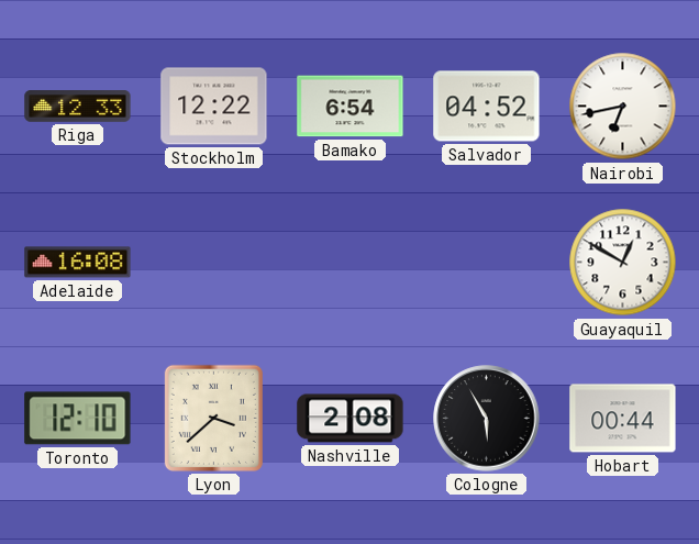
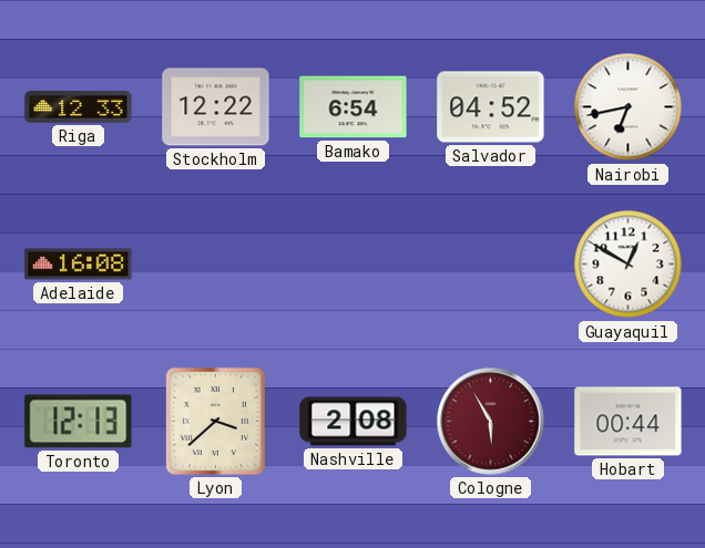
Toronto: 12:10 -> 12:13 (79, 422)
Cologne dial: black -> burgundy (491, 422)
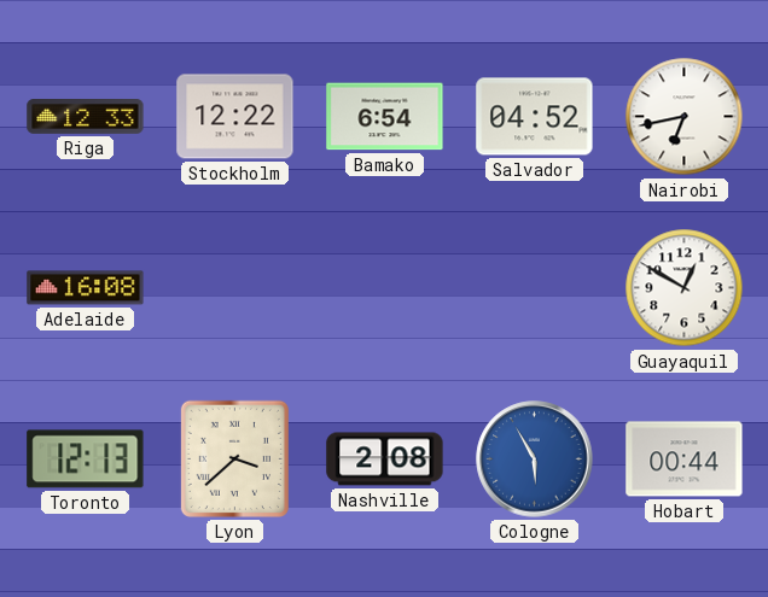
Cologne dial: burgundy -> blue (535, 460)
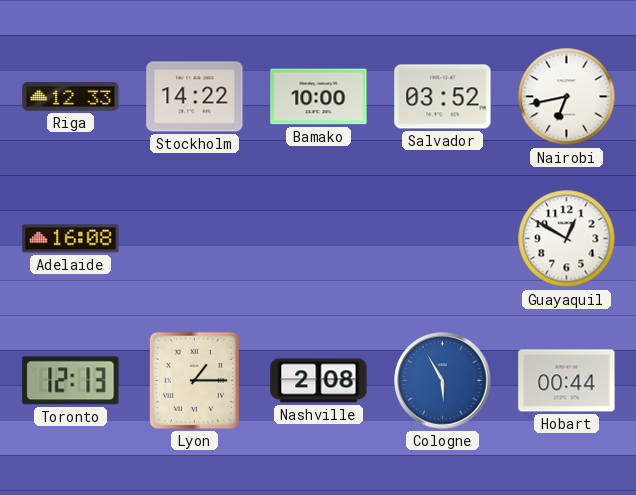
Stockholm: 12:22 -> 14:22 (195, 97)
Bamako: 6:54 -> 10:00 (319, 97)
Salvador: 04:52 -> 03:52 (443, 97)
Lyon: 3:38 -> 1:15 (194, 380)
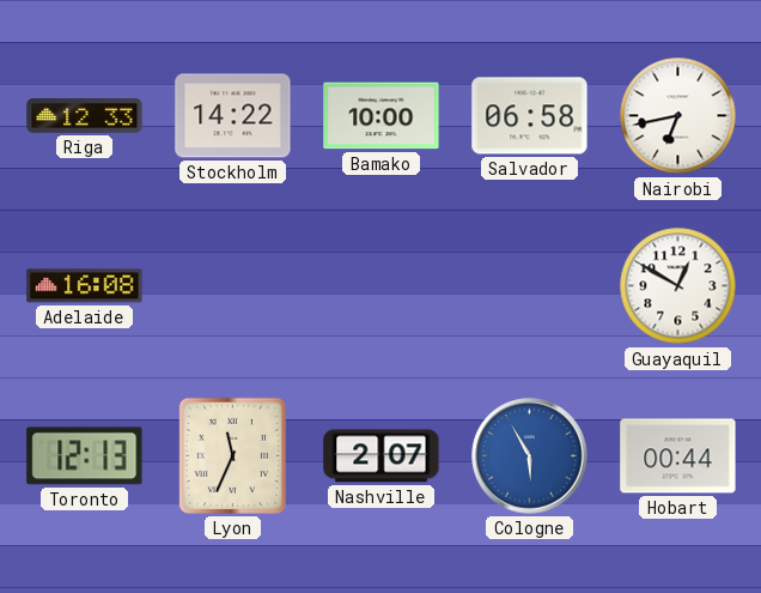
Salvador: 03:52 -> 06:58 (530, 116)
Lyon: 1:15 -> 11:34 (232, 455)
Nashville: 2:08 -> 2:07 (382, 456)
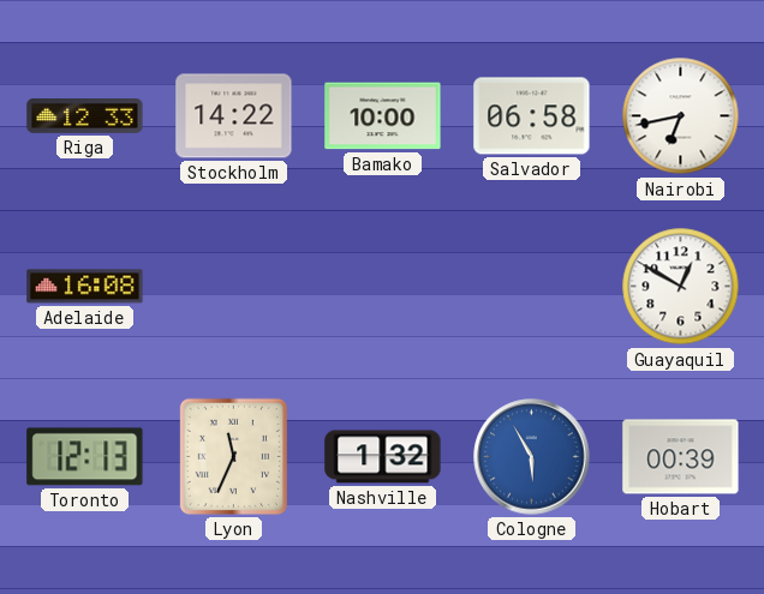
Nashville: 2:07 -> 1:32 (383, 457)
Hobart: 00:44 -> 00:39 (681, 457)
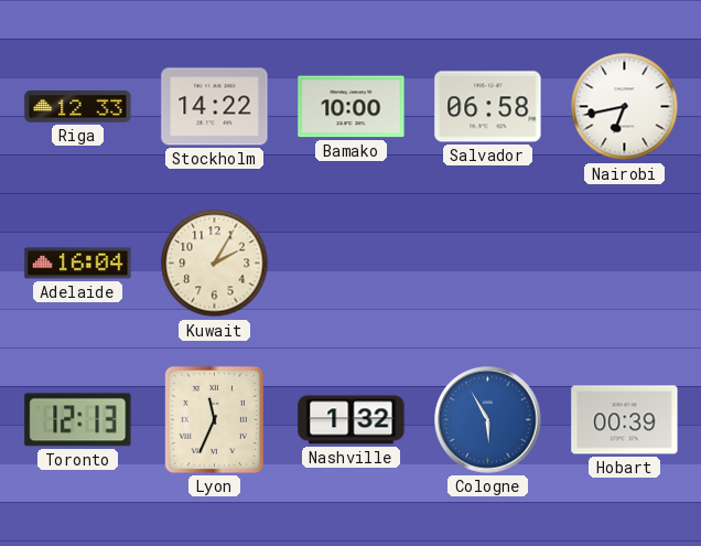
Adelaide: 16:08 -> 16:04 (78, 264)
Kuwait: none -> 2:05 (215, 264)
Guayaquil: 12:50 -> none (681, 287)
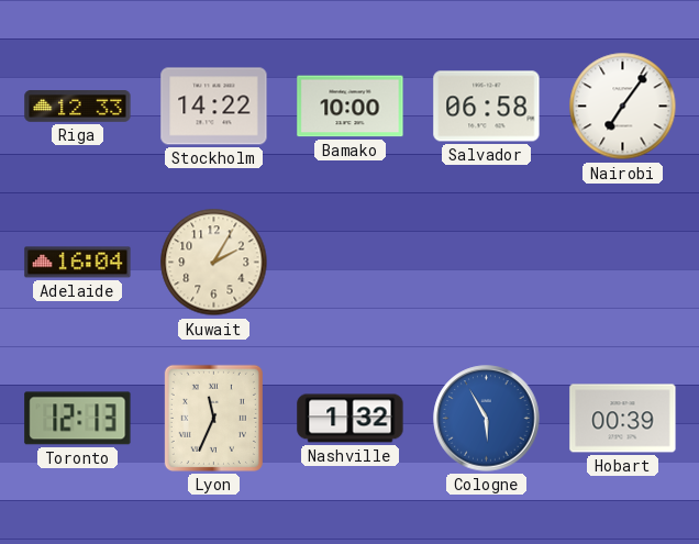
Nairobi: 6:43 -> 7:06 (623, 107)
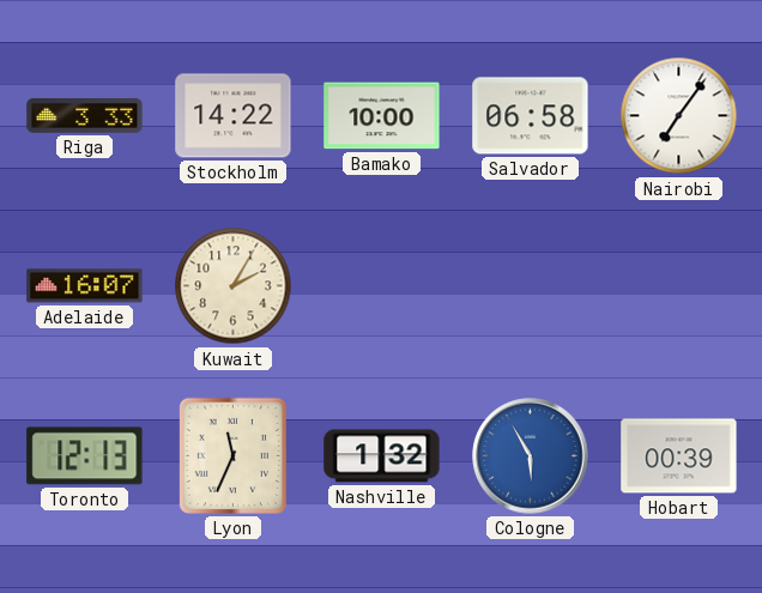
Riga: 12:33 -> 3:33 (85, 116)
Adelaide: 16:04 -> 16:07 (85, 286)
